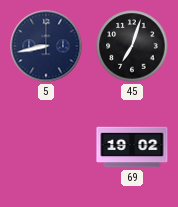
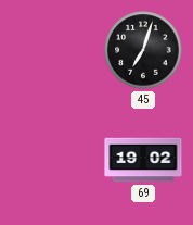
5: 8:43 -> none (46, 46)
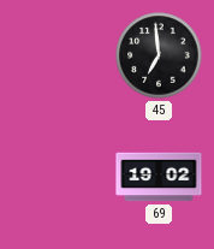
45: 7:03 -> 6:59 (159, 55)
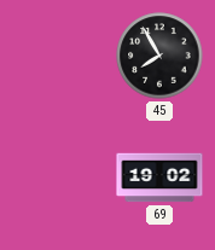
45: 6:59 -> 7:55 (159, 56)
